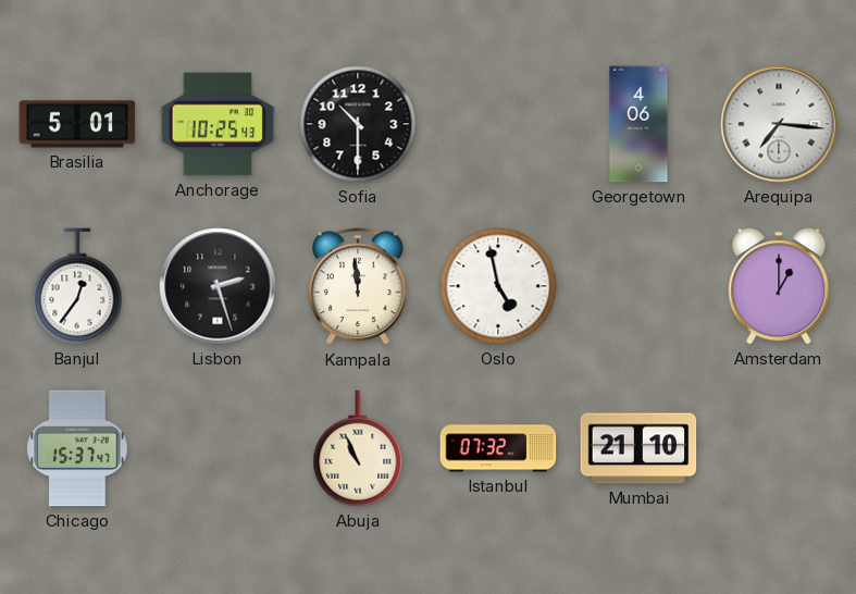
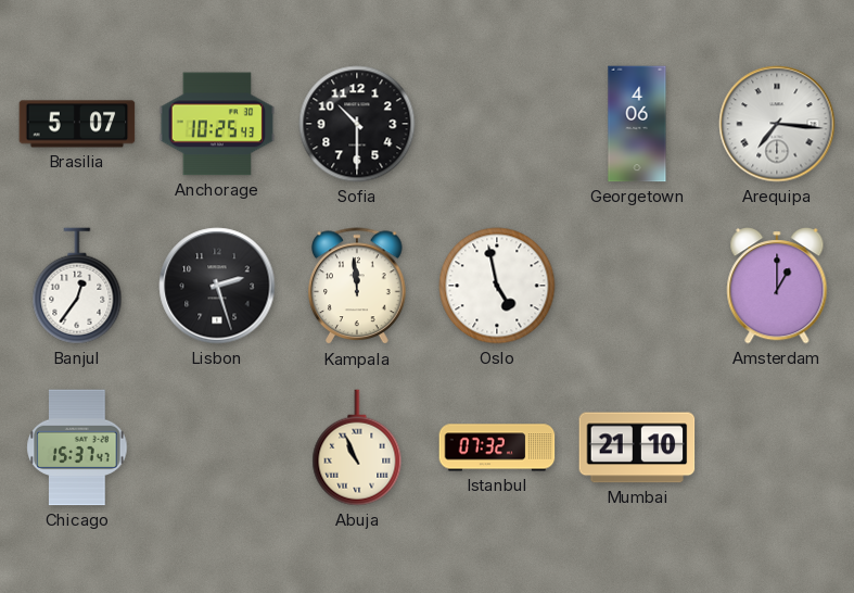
Brasilia: 5:01 -> 5:07 (77, 124)
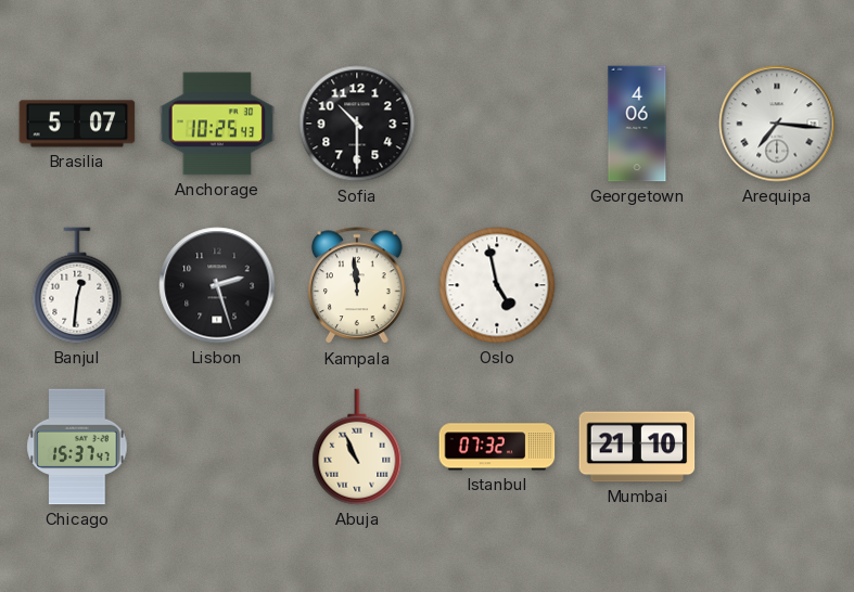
Banjul: 12:36 -> 12:31 (77, 285)
Amsterdam: 1:00 -> none (777, 287)
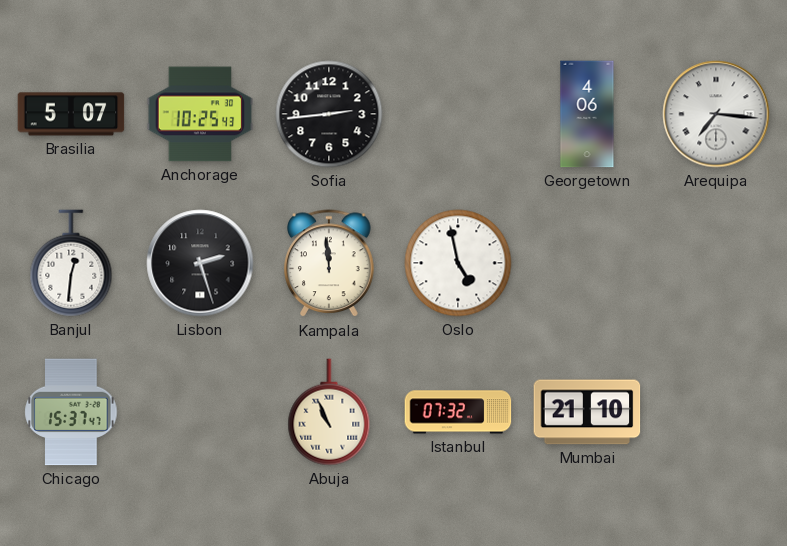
Sofia: 10:30 -> 2:44 (329, 114)
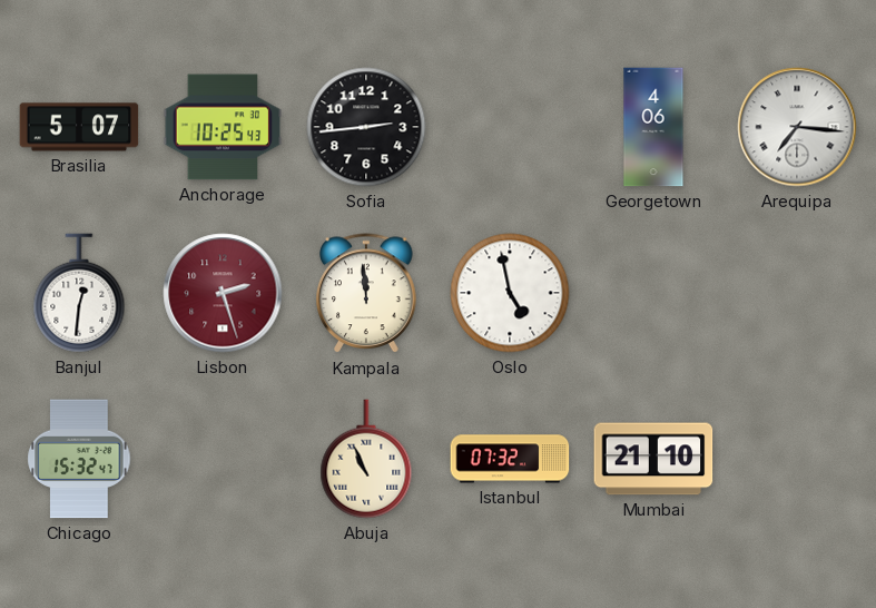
Lisbon dial: black -> burgundy (223, 293)
Chicago: 15:37 -> 15:32 (79, 459)
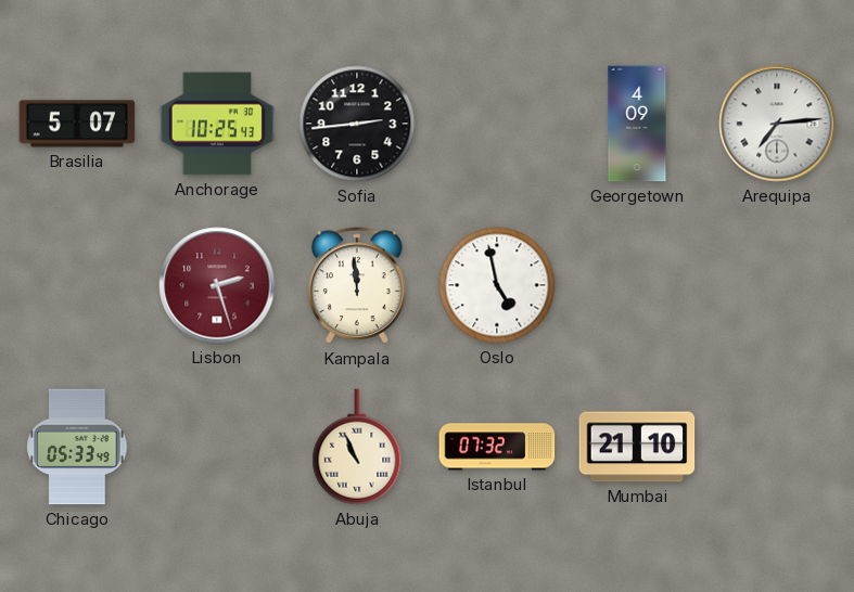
Georgetown: 4:06 -> 4:09 (637, 124)
Arequipa: 7:16 -> 7:14 (777, 124)
Banjul: 12:31 -> none (79, 293)
Chicago: 15:32 -> 05:33 (77, 447)
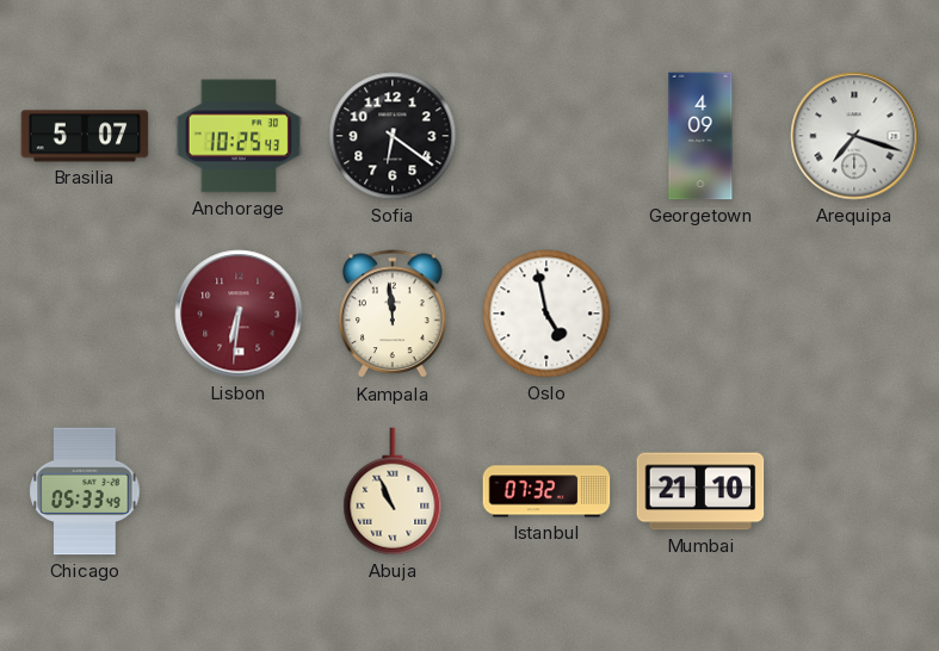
Sofia: 2:44 -> 6:21 (393, 136)
Arequipa: 7:14 -> 7:18 (854, 136)
Lisbon: 2:27 -> 6:31 (239, 314)
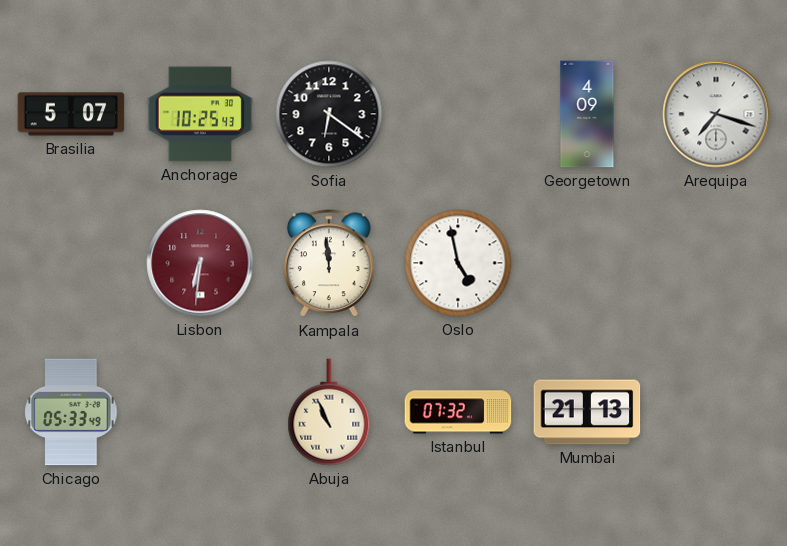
Mumbai: 21:10 -> 21:13 (587, 412)
